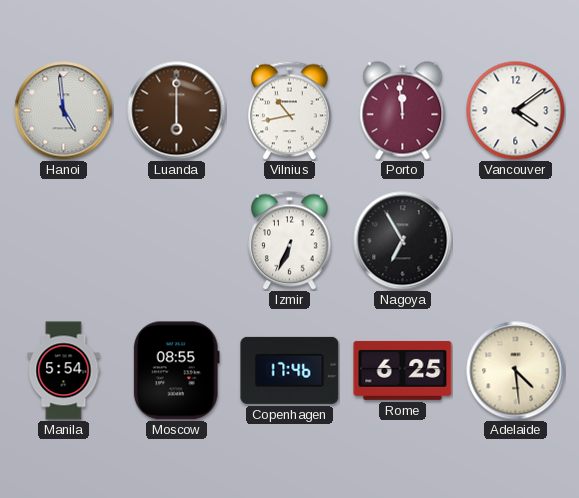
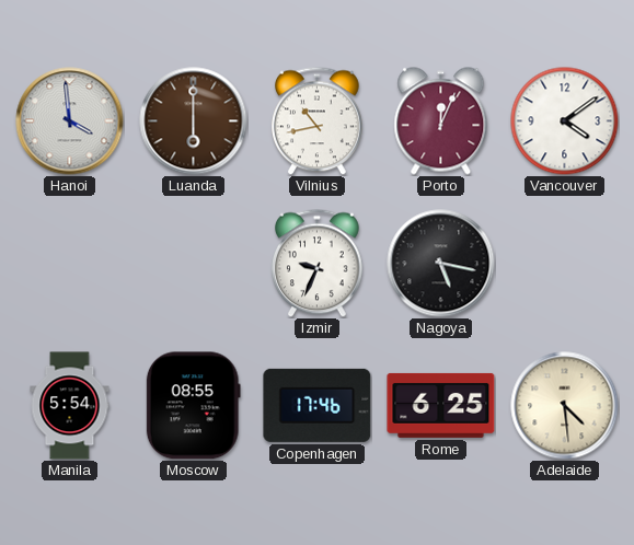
Hanoi: 4:59 -> 3:59 (70, 121)
Porto: 11:59 -> 12:04 (441, 121)
Izmir: 6:34 -> 9:34 (318, 263)
Nagoya: 6:55 -> 5:17 (441, 264)
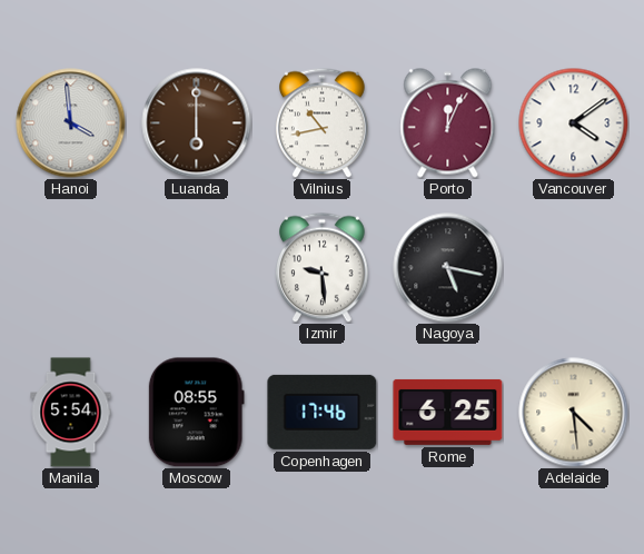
Izmir: 9:34 -> 9:29 (323, 267)
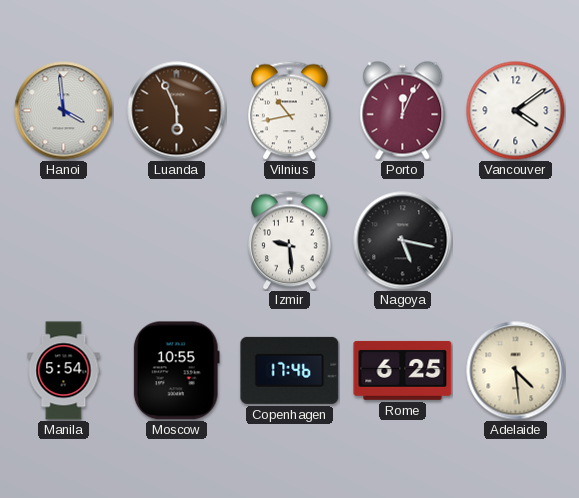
Luanda: 6:00 -> 5:56 (177, 111)
Moscow: 08:55 -> 10:55 (176, 371)
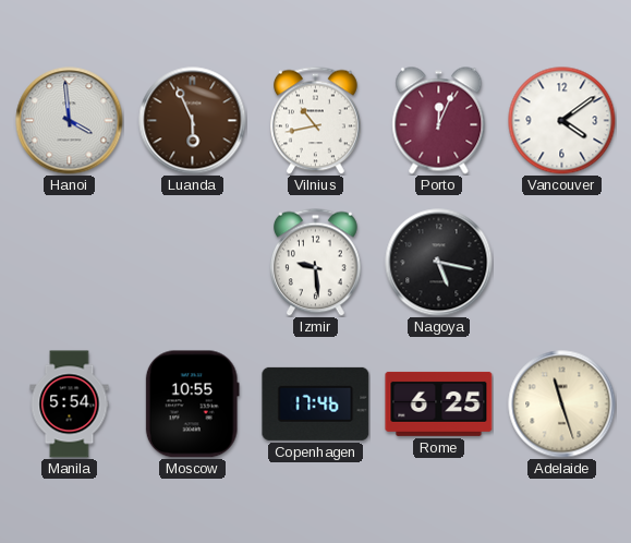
Adelaide: 4:29 -> 11:27 (562, 405)
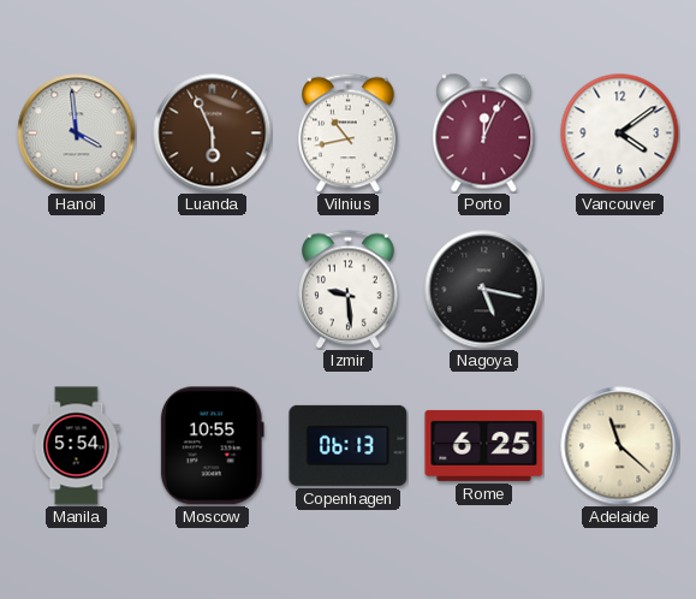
Copenhagen: 17:46 -> 06:13 (349, 445)
Adelaide: 11:27 -> 11:22 (620, 446)
